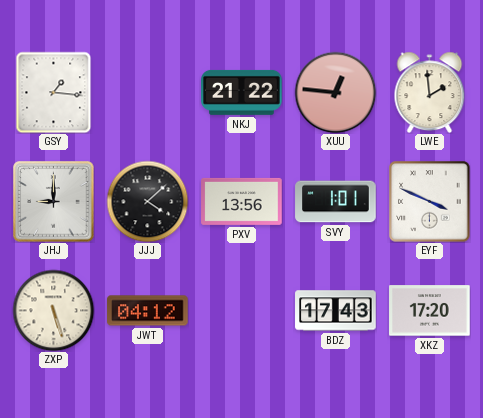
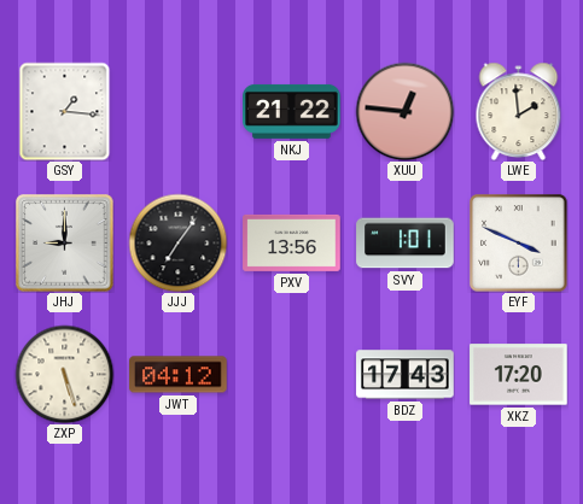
JJJ: 4:08 -> 7:06 (177, 242)
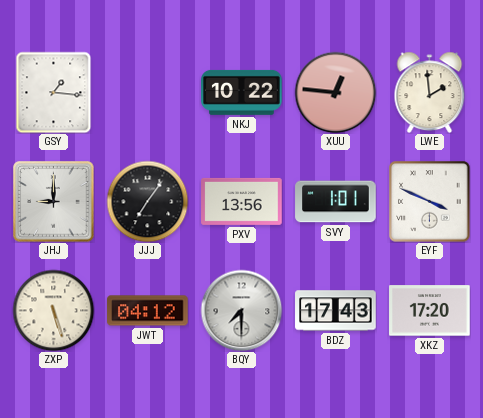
NKJ: 21:22 -> 10:22 (242, 92)
BQY: none -> 7:30 (241, 310)
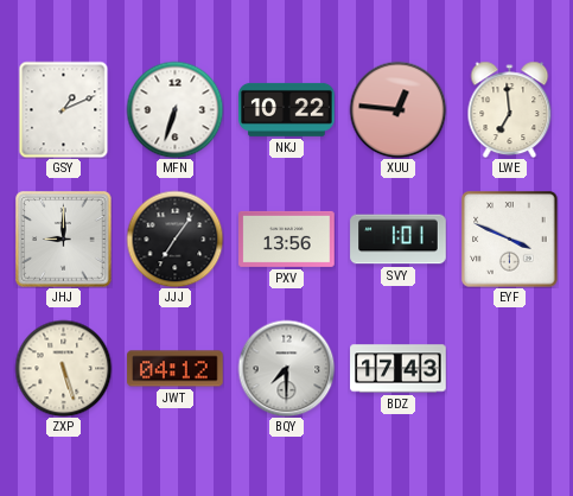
GSY: 1:16 -> 1:11 (64, 109)
MFN: none -> 6:33 (174, 109)
LWE: 1:59 -> 6:59 (510, 109)
XKZ: 17:20 -> none (430, 311)
